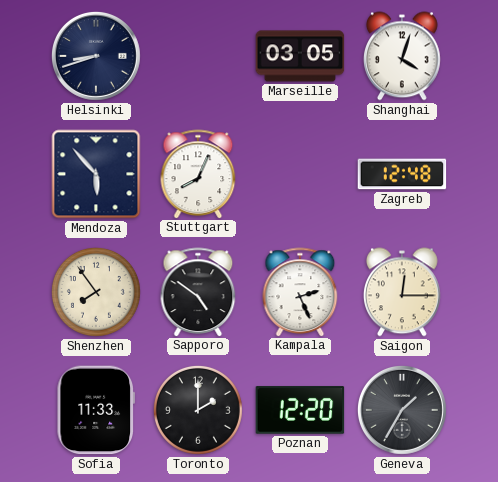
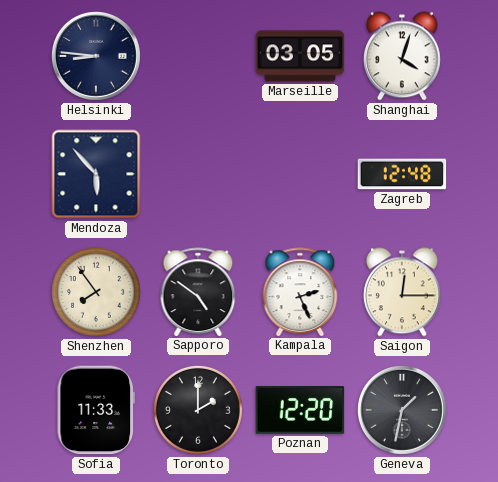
Helsinki: 8:42 -> 8:46 (96, 56)
Stuttgart: 8:04 -> none (198, 174)
Geneva: 1:35 -> 1:32 (402, 410)
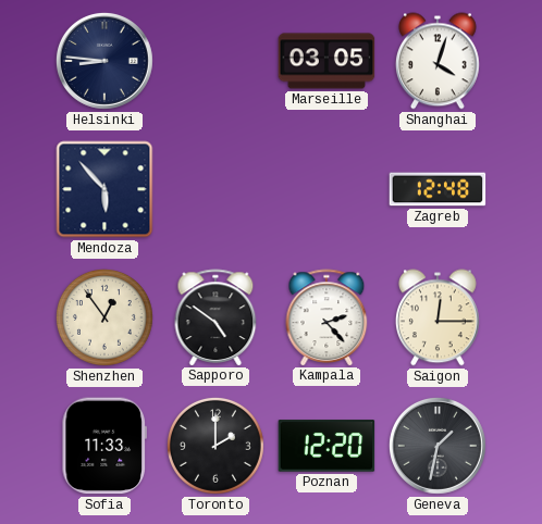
Shenzhen: 7:54 -> 12:54 (104, 317)
Kampala: 2:26 -> 2:23 (327, 317)
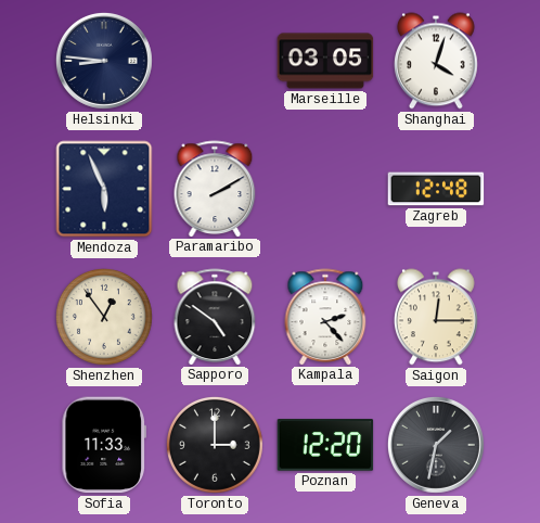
Mendoza: 5:53 -> 5:56 (104, 189)
Paramaribo: none -> 2:10 (215, 189)
Toronto: 2:00 -> 3:00 (215, 445)
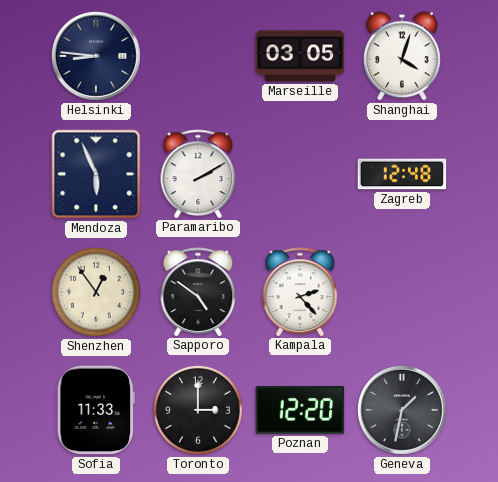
Saigon: 12:15 -> none (436, 317)
